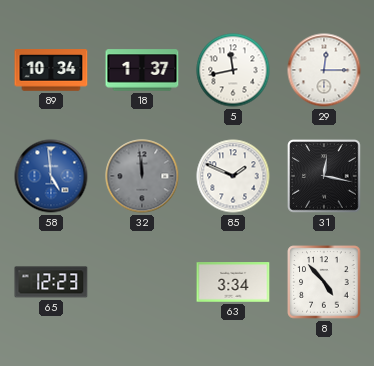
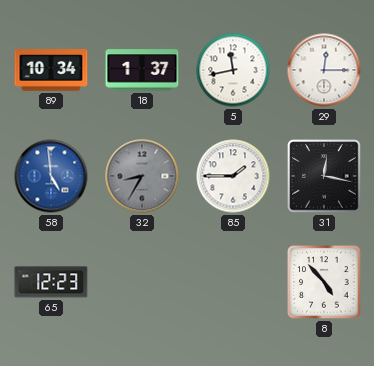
32: 11:59 -> 8:35 (142, 176)
85: 1:49 -> 1:45 (233, 176)
63: 3:34 -> none (233, 282)
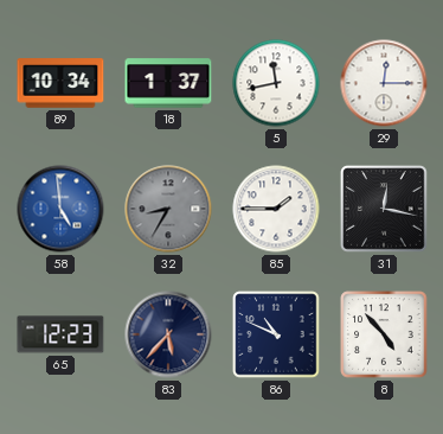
83: none -> 5:37 (168, 334)
86: none -> 10:49 (276, 334)
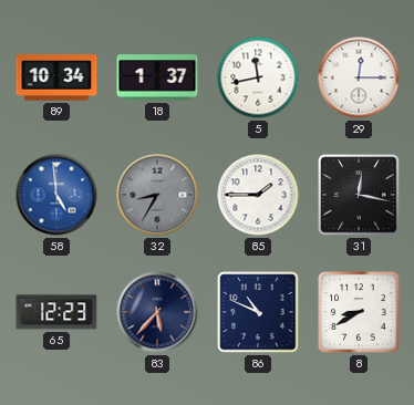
8: 4:53 -> 8:40 (359, 312)
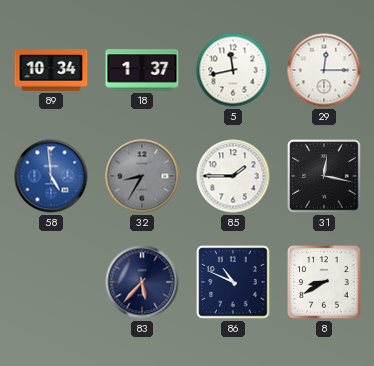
65: 12:23 -> none (56, 312)
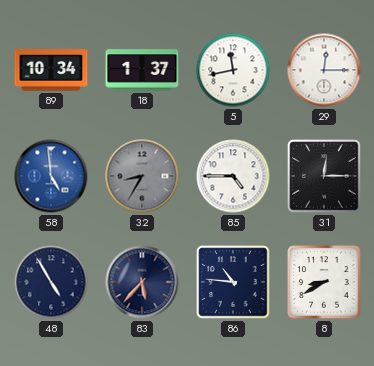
85: 1:45 -> 4:45 (233, 176)
31: 12:17 -> 12:15 (324, 176)
48: none -> 4:55 (51, 282)
86: 10:49 -> 10:46 (233, 282)
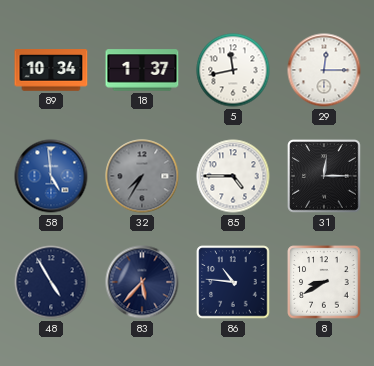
32: 8:35 -> 7:35 (142, 176)
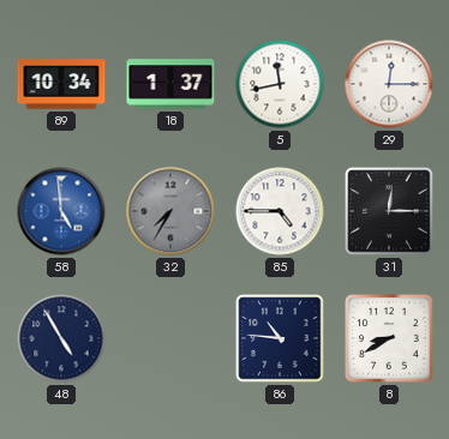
83: 5:37 -> none (142, 282)
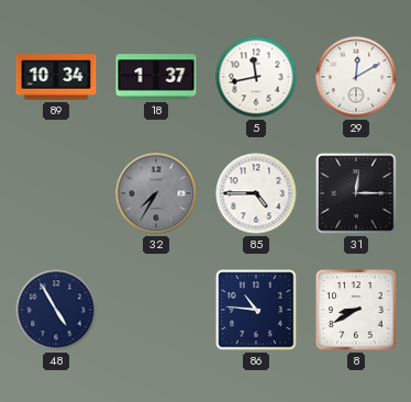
29: 12:15 -> 12:10 (356, 77)
58: 4:59 -> none (61, 211)
